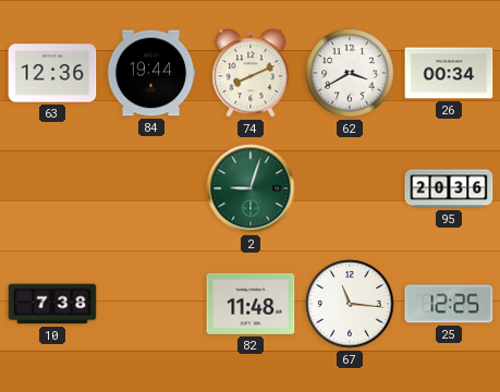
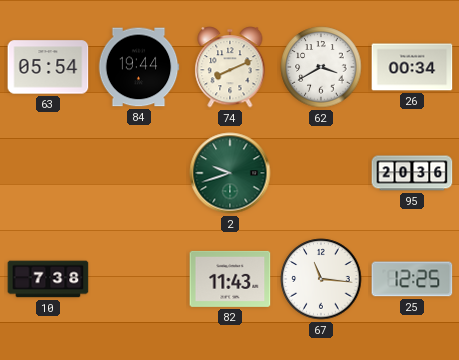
63: 12:36 -> 05:54 (48, 67)
2: 9:03 -> 9:42 (230, 173)
82: 11:48 -> 11:43 (230, 279)
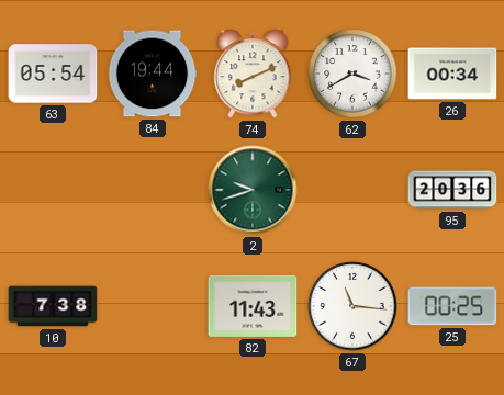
25: 12:25 -> 00:25 (452, 306)
